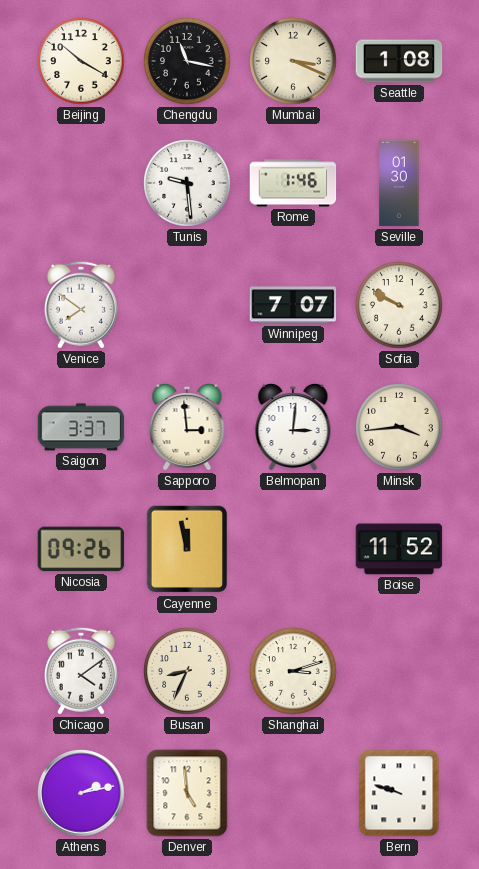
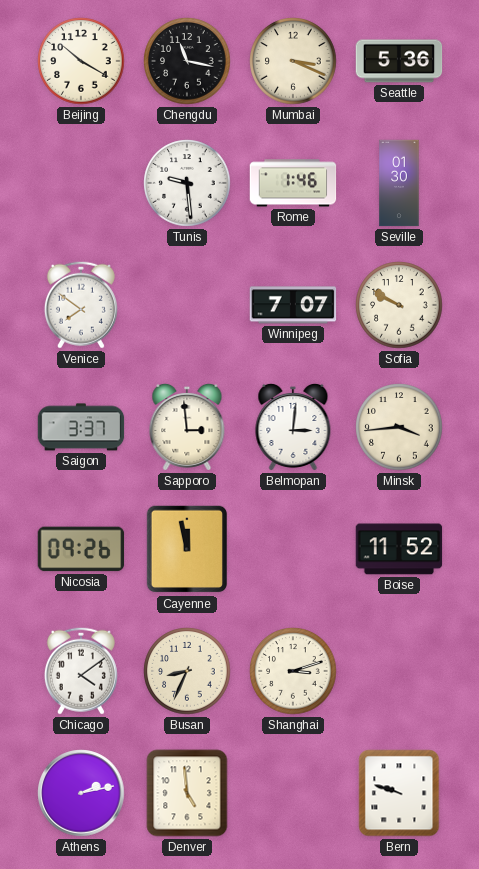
Seattle: 1:08 -> 5:36 (399, 61)
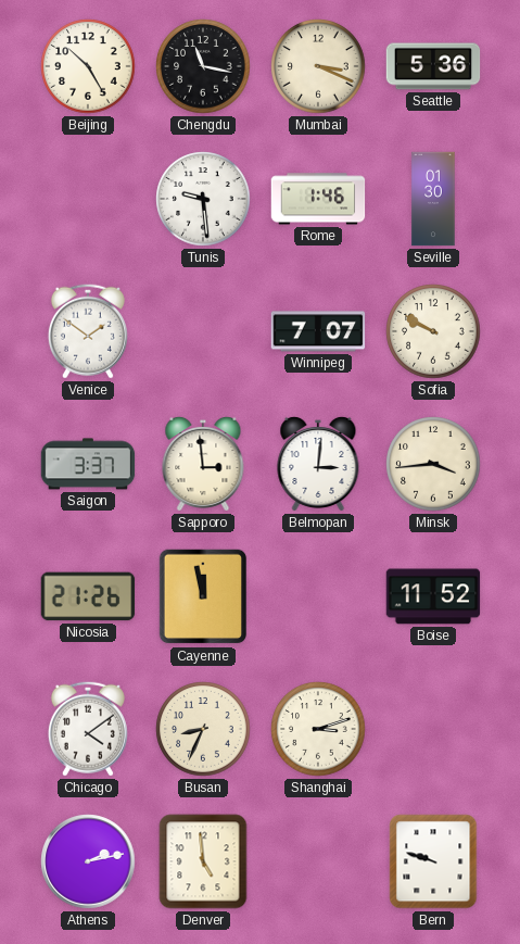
Beijing: 10:20 -> 10:25 (88, 66)
Venice: 7:51 -> 1:51 (88, 331)
Nicosia: 09:26 -> 21:26 (88, 596)
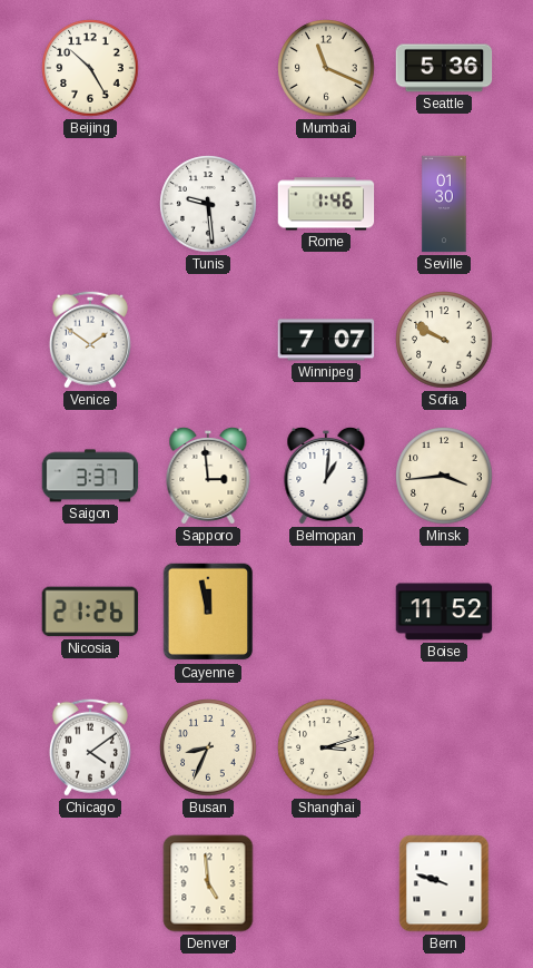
Chengdu: 11:17 -> none (203, 66)
Mumbai: 3:19 -> 11:19 (326, 68)
Belmopan: 3:01 -> 1:01 (326, 476)
Athens: 2:13 -> none (88, 861)
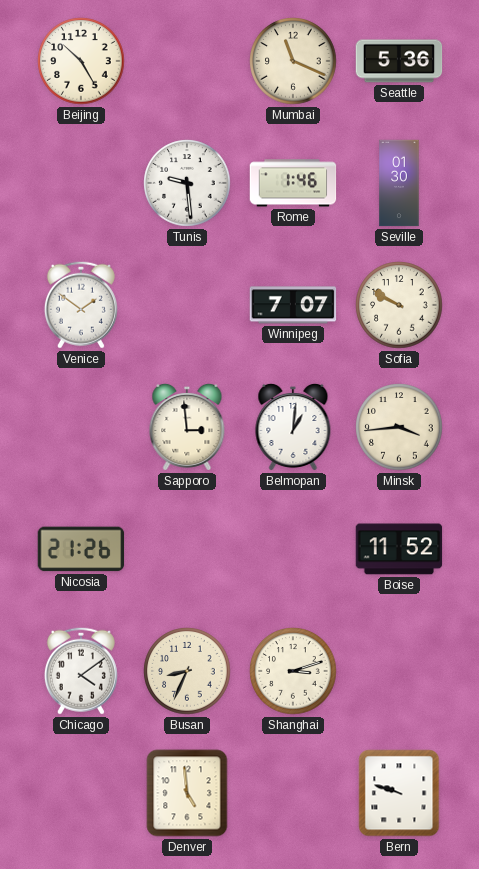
Saigon: 3:37 -> none (90, 476)
Cayenne: 11:58 -> none (208, 612)
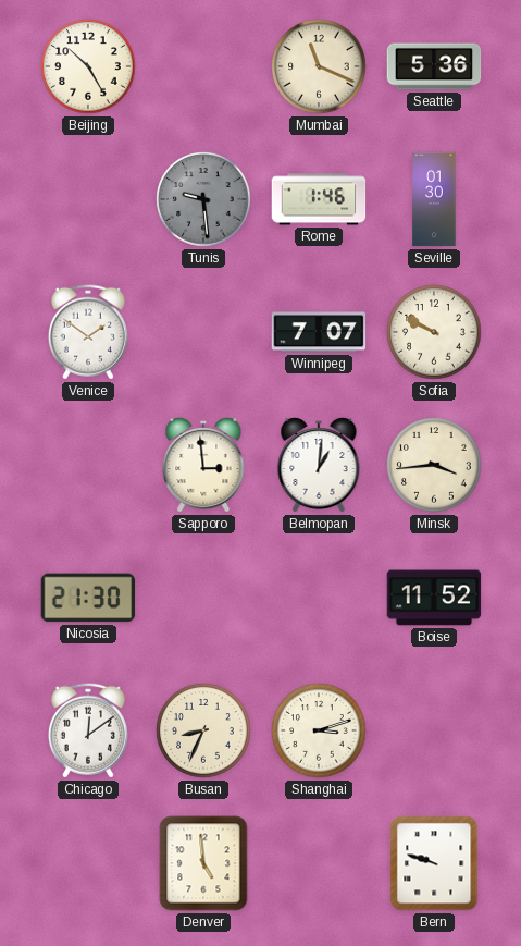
Tunis dial: white -> grey (203, 199)
Nicosia: 21:26 -> 21:30 (88, 598)
Chicago: 4:09 -> 12:09 (88, 730)
